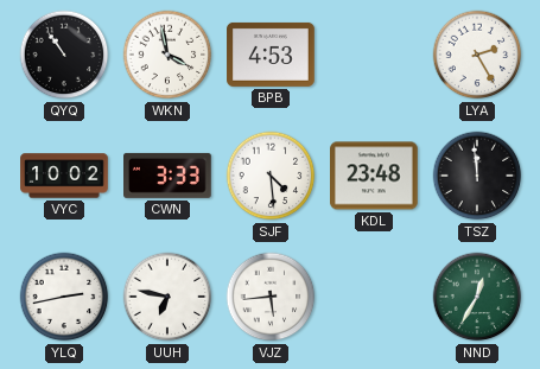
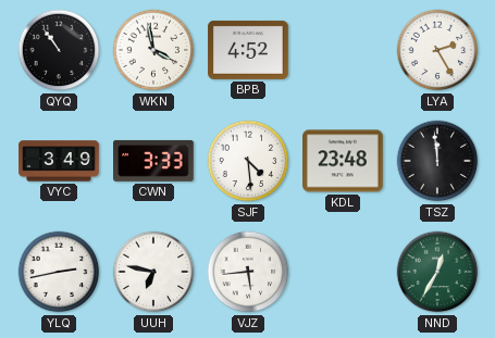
BPB: 4:53 -> 4:52 (248, 50)
VYC: 10:02 -> 3:49 (59, 161)
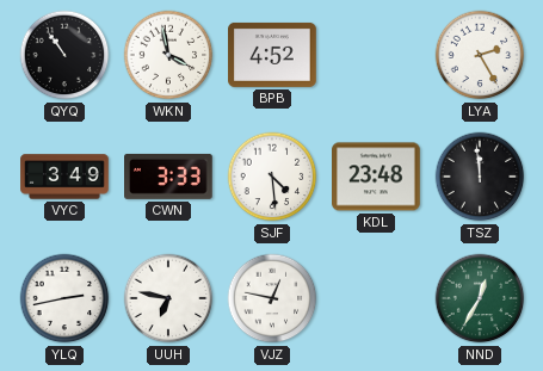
VJZ: 5:44 -> 12:47 (272, 298)
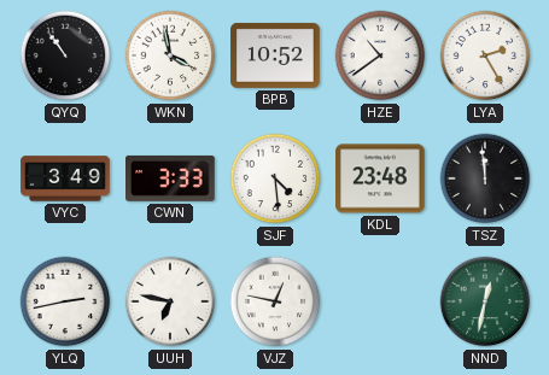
BPB: 4:52 -> 10:52 (275, 55)
HZE: none -> 10:39 (380, 55)
NND: 12:35 -> 12:32 (485, 301)
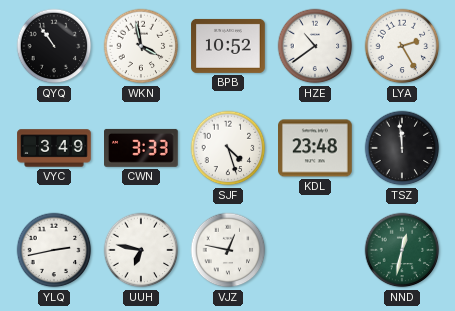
SJF: 4:29 -> 4:27 (228, 148)
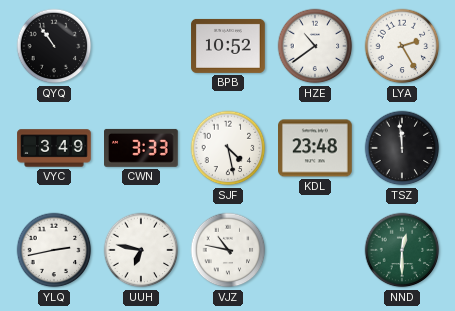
WKN: 3:58 -> none (141, 46)
SJF: 4:27 -> 4:28 (228, 148)
VJZ: 12:47 -> 10:47 (228, 250)
NND: 12:32 -> 12:30 (402, 250)
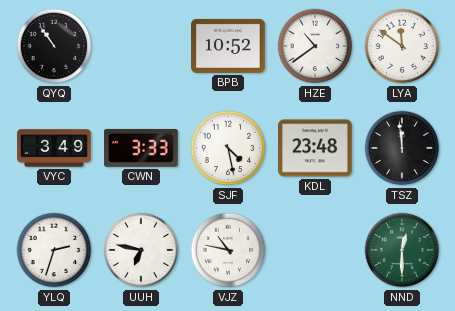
LYA: 2:25 -> 11:51 (402, 46)
YLQ: 2:43 -> 2:33 (54, 250)
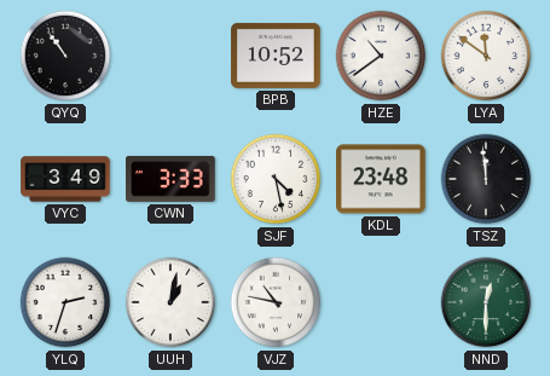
UUH: 6:47 -> 1:02 (170, 302)
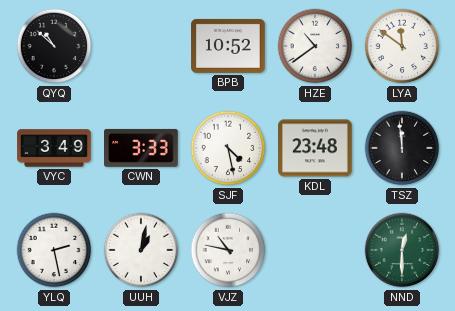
QYQ: 10:54 -> 10:52 (54, 46)
YLQ: 2:33 -> 2:28 (54, 250)
